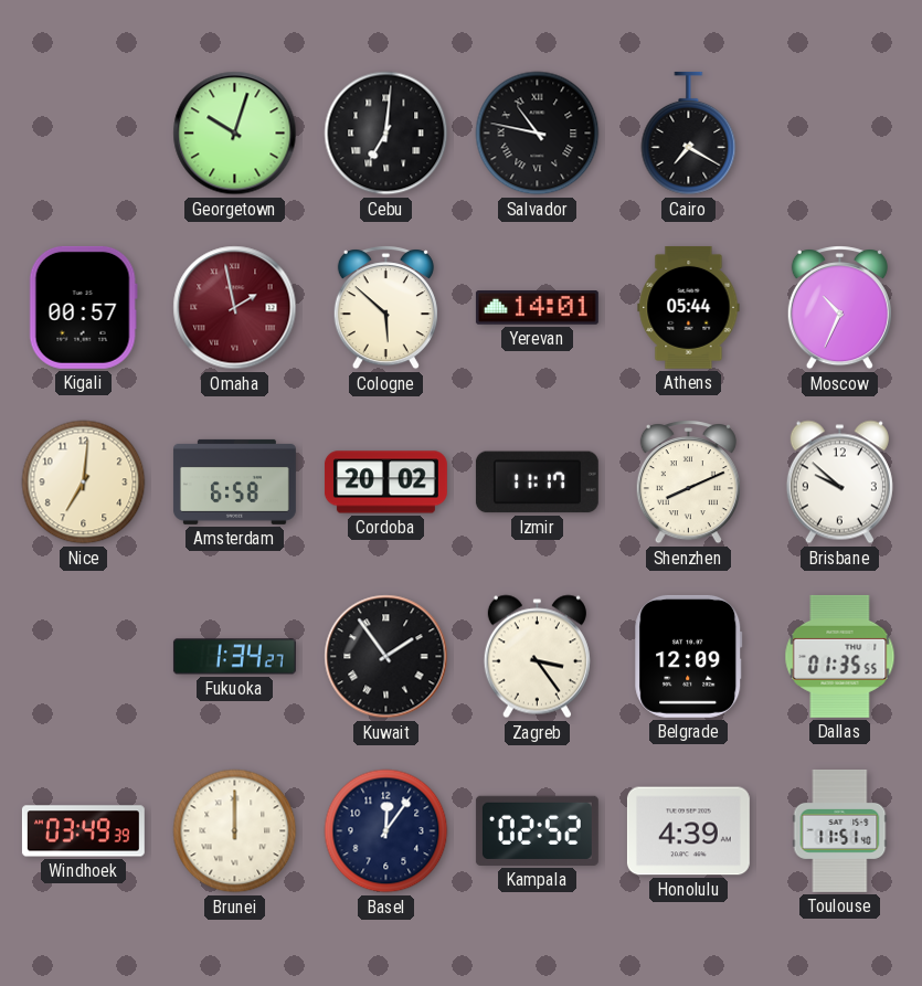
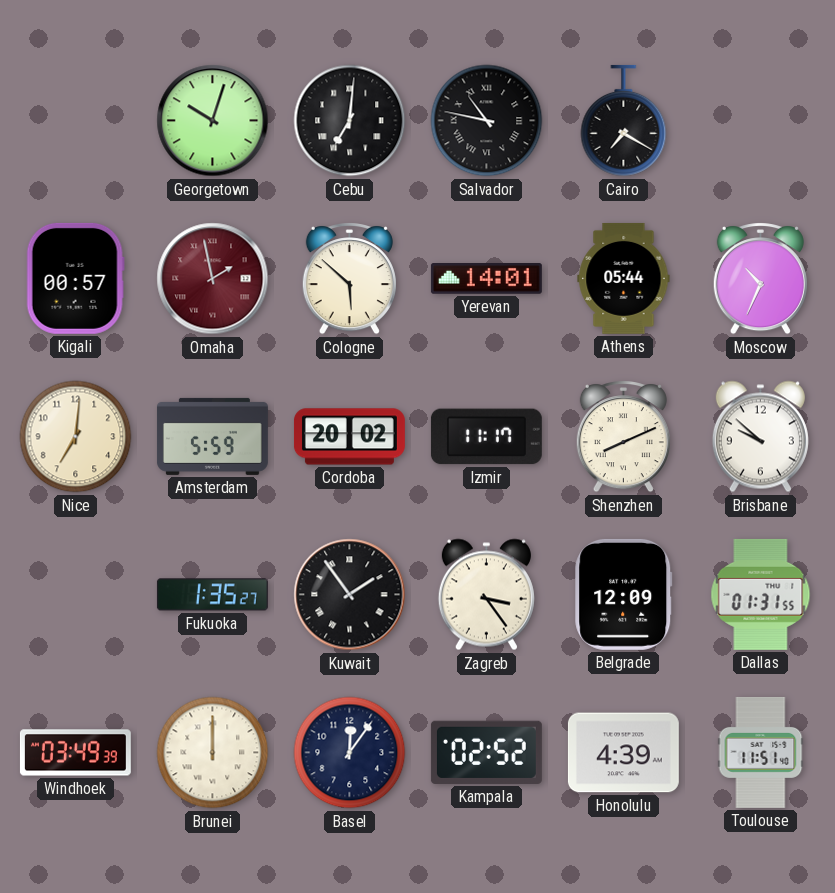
Amsterdam: 6:58 -> 5:59 (212, 436)
Fukuoka: 1:34 -> 1:35 (212, 595)
Dallas: 01:35 -> 01:31 (761, 594)
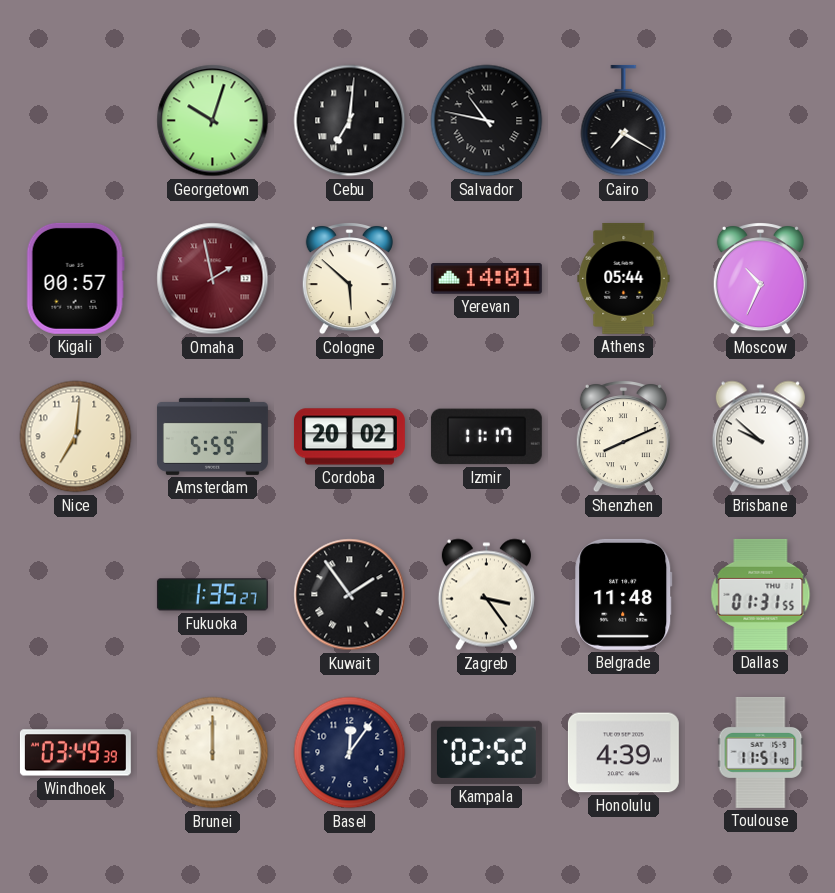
Belgrade: 12:09 -> 11:48 (624, 594)
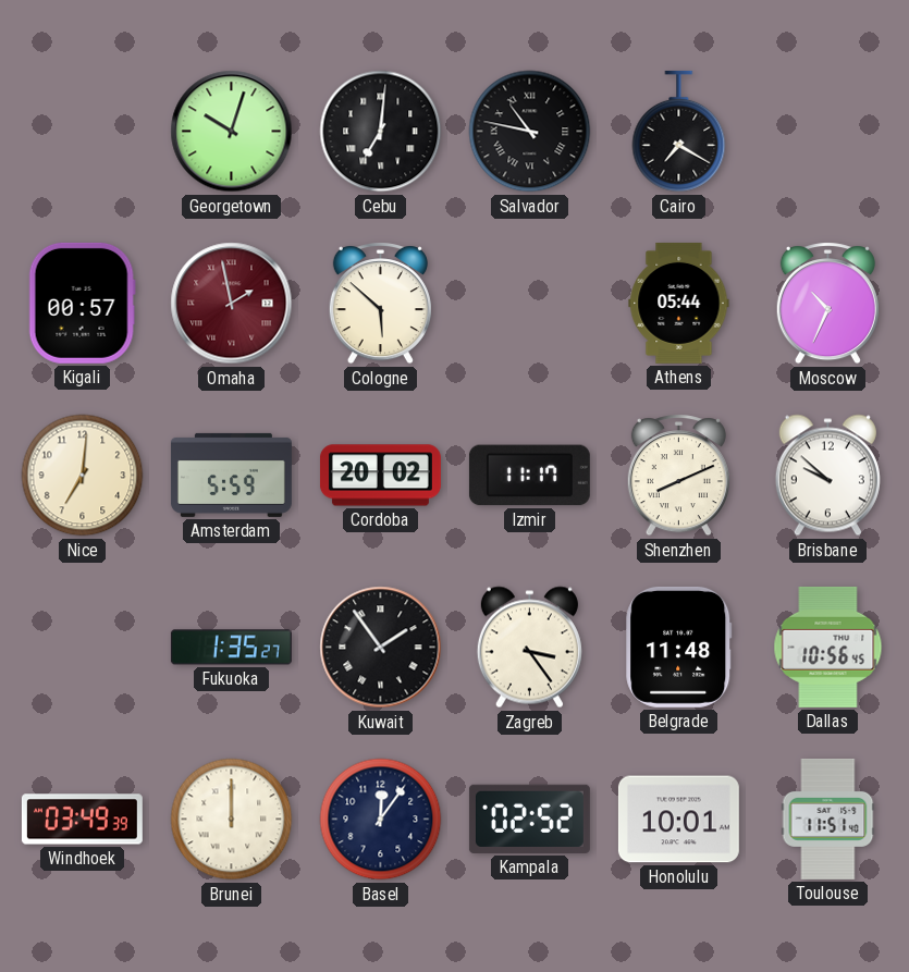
Yerevan: 14:01 -> none (486, 279)
Dallas: 01:31 -> 10:56 (828, 647)
Honolulu: 4:39 -> 10:01 (678, 820)
